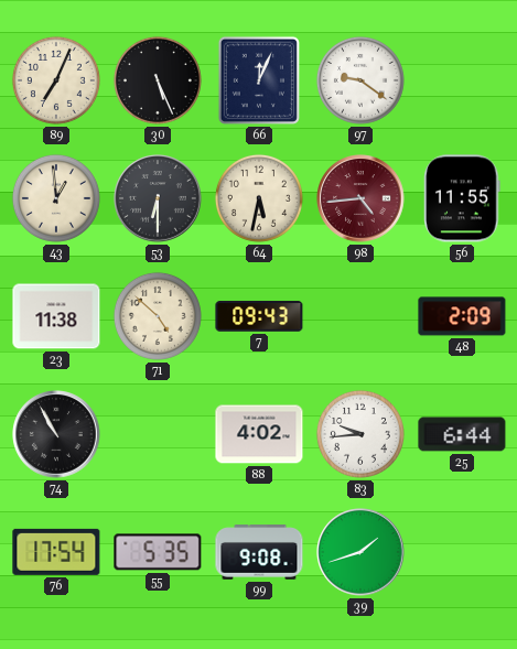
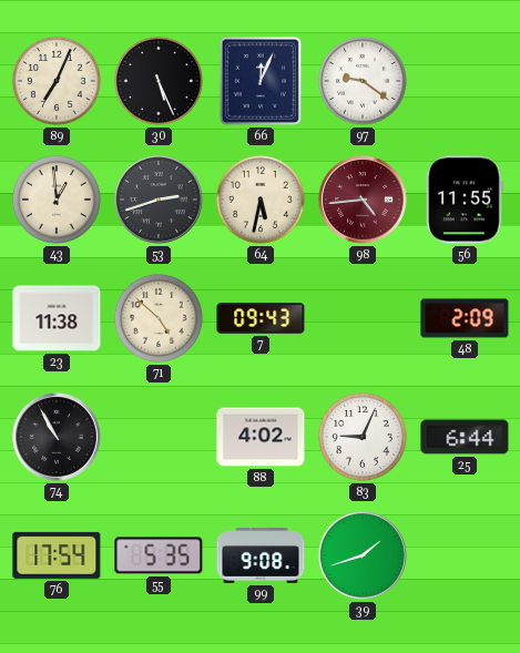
53: 6:30 -> 2:42 (159, 200)
83: 9:44 -> 9:04 (363, 437)
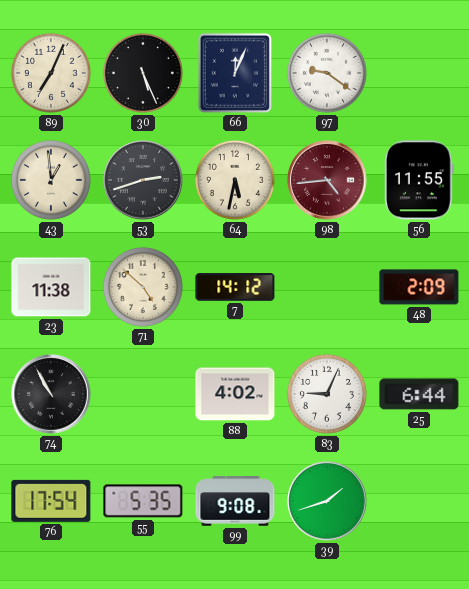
7: 09:43 -> 14:12 (235, 287)
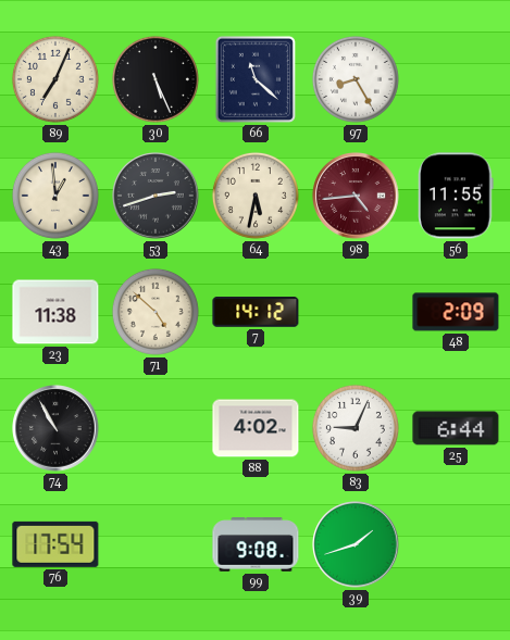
66: 12:04 -> 11:22 (256, 79)
97: 9:21 -> 8:25 (356, 79)
55: 5:35 -> none (143, 501)
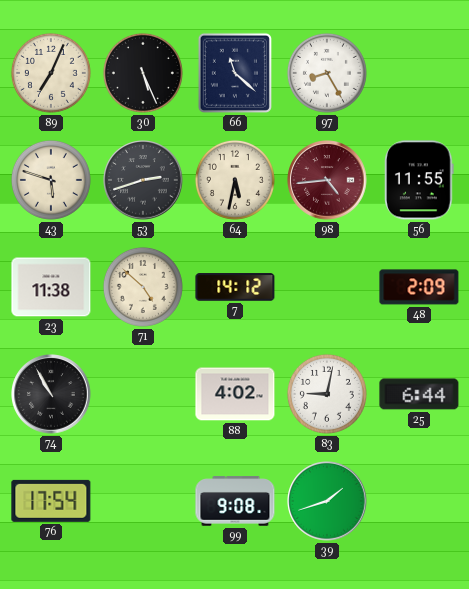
43: 12:59 -> 5:48 (51, 180)
83: 9:04 -> 9:02 (327, 394)
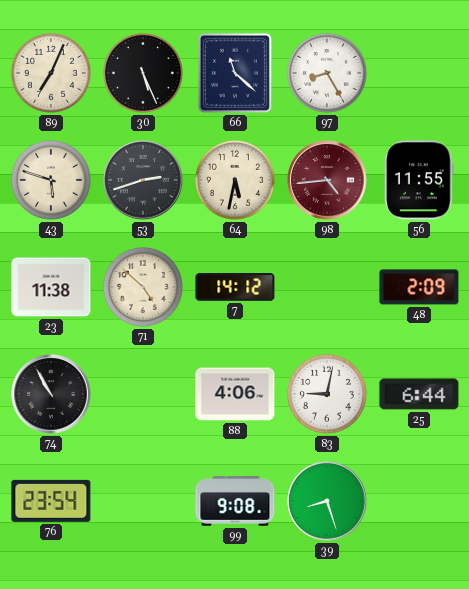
88: 4:02 -> 4:06 (235, 394)
76: 17:54 -> 23:54 (51, 501)
39: 1:42 -> 8:27 (327, 501)
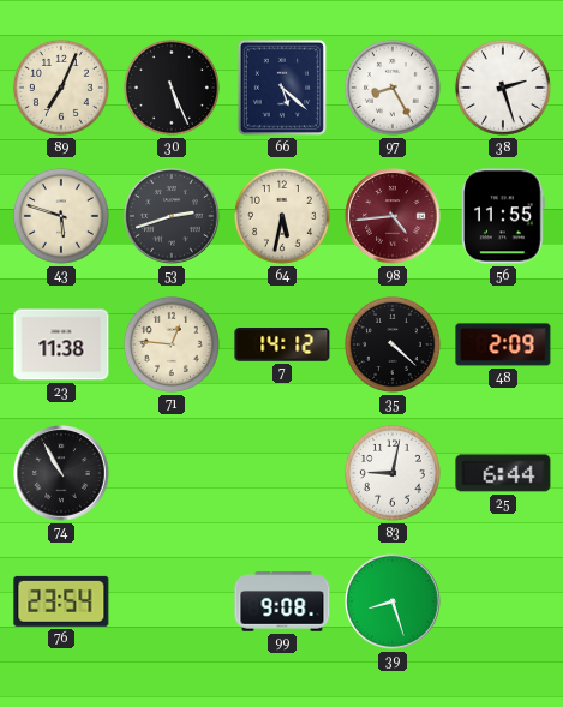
66: 11:22 -> 5:22 (282, 88)
38: none -> 2:27 (503, 88)
71: 4:52 -> 12:46 (172, 344)
35: none -> 4:22 (393, 344)
88: 4:06 -> none (235, 394)
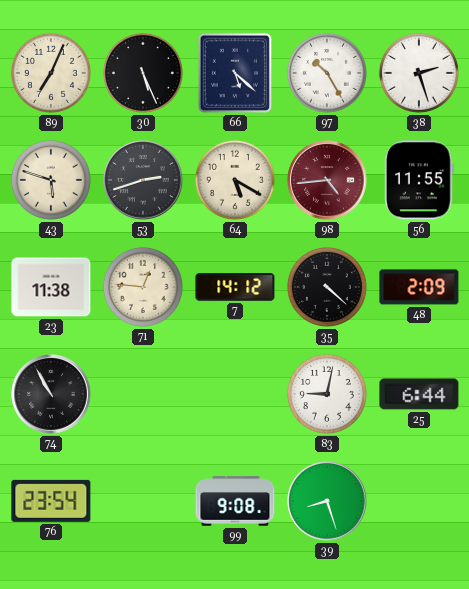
97: 8:25 -> 10:25 (327, 73)
64: 5:32 -> 5:20 (235, 180)
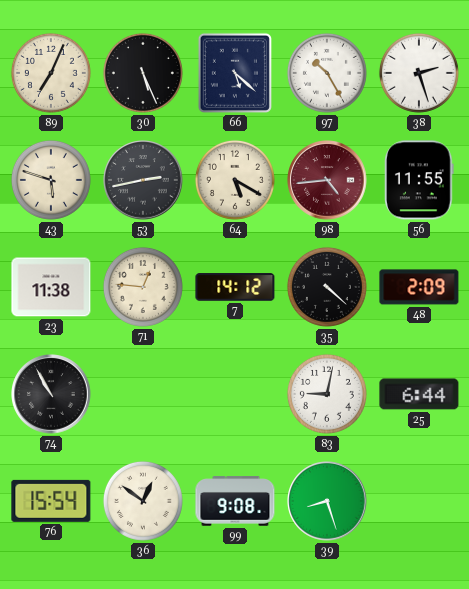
53: 2:42 -> 2:43 (143, 180)
76: 23:54 -> 15:54 (51, 501)
36: none -> 12:51 (143, 501)
